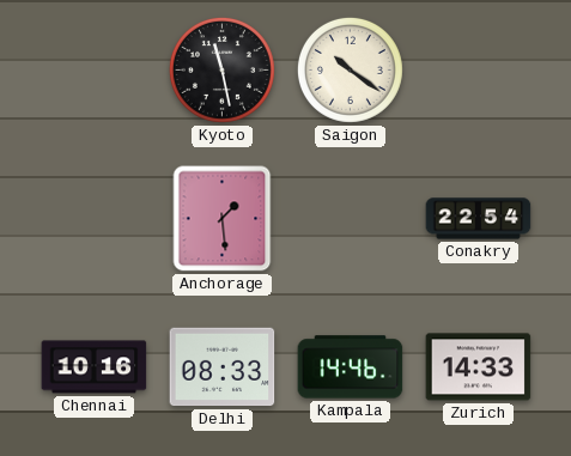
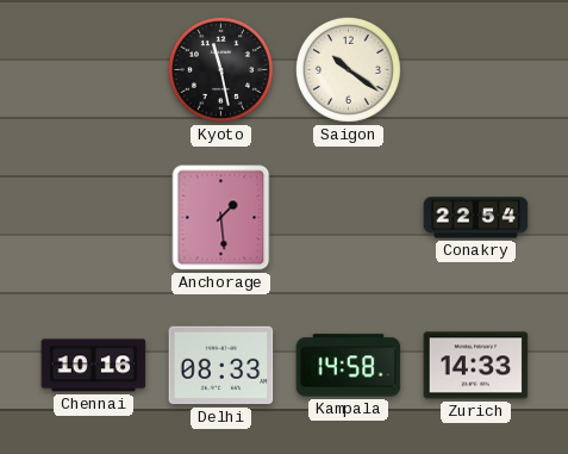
Kampala: 14:46 -> 14:58 (349, 366)
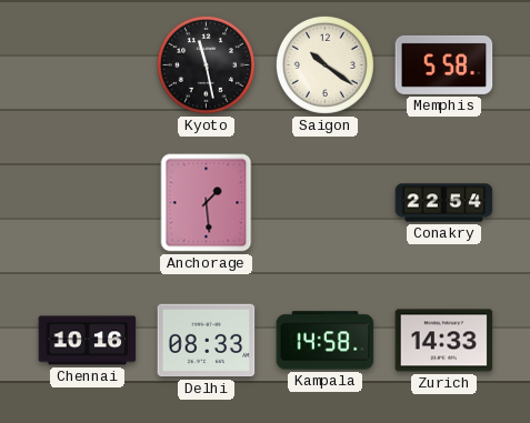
Memphis: none -> 5:58 (444, 64)
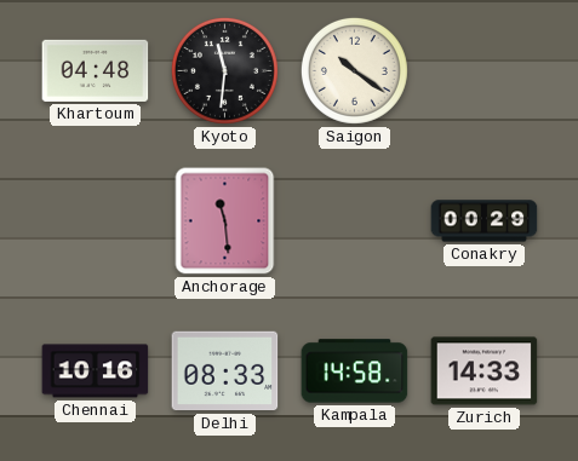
Khartoum: none -> 04:48 (96, 70)
Kyoto: 11:28 -> 11:31 (224, 70)
Memphis: 5:58 -> none (444, 64)
Anchorage: 1:29 -> 11:29 (225, 221)
Conakry: 22:54 -> 00:29 (485, 221)
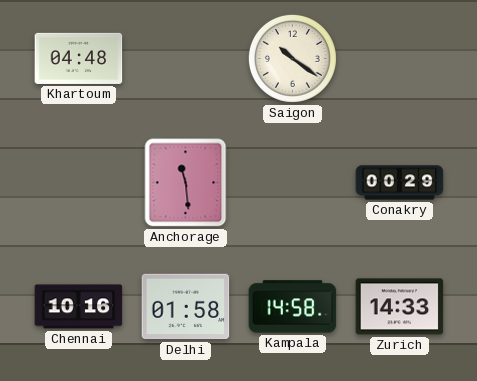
Kyoto: 11:31 -> none (224, 70)
Delhi: 08:33 -> 01:58 (186, 307)
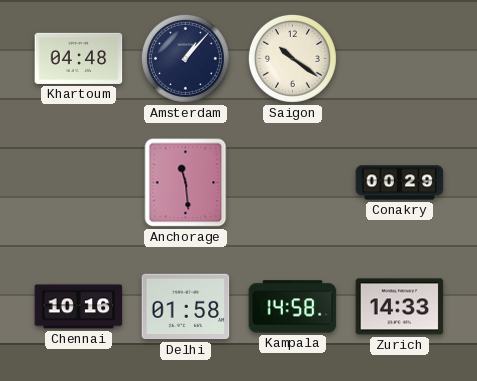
Amsterdam: none -> 1:07 (185, 58)
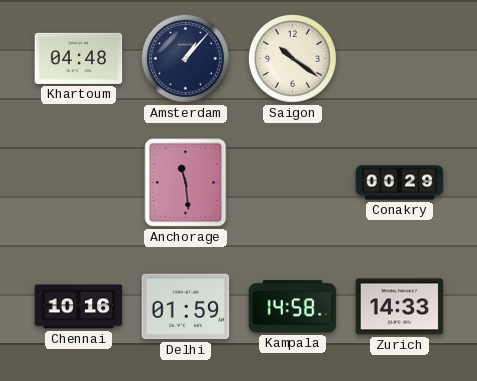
Delhi: 01:58 -> 01:59 (186, 307)
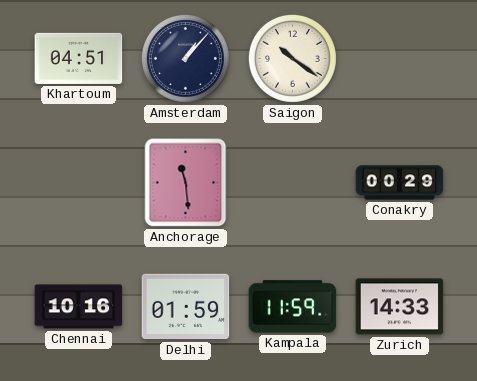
Khartoum: 04:48 -> 04:51 (79, 58)
Kampala: 14:58 -> 11:59 (293, 307)
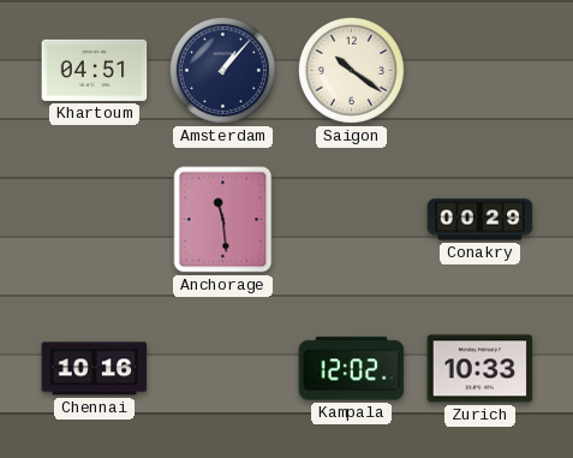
Delhi: 01:59 -> none (186, 307)
Kampala: 11:59 -> 12:02 (352, 369)
Zurich: 14:33 -> 10:33 (481, 369)
